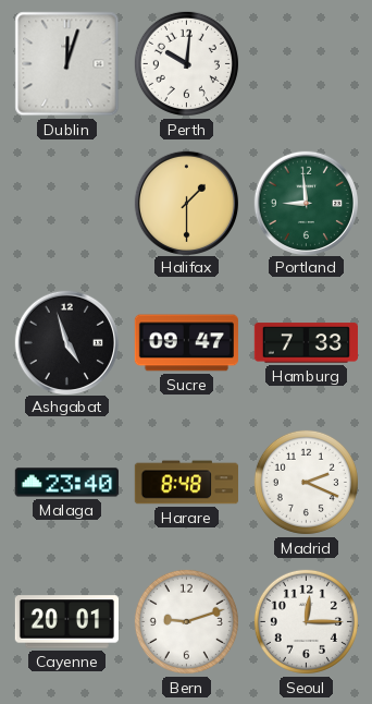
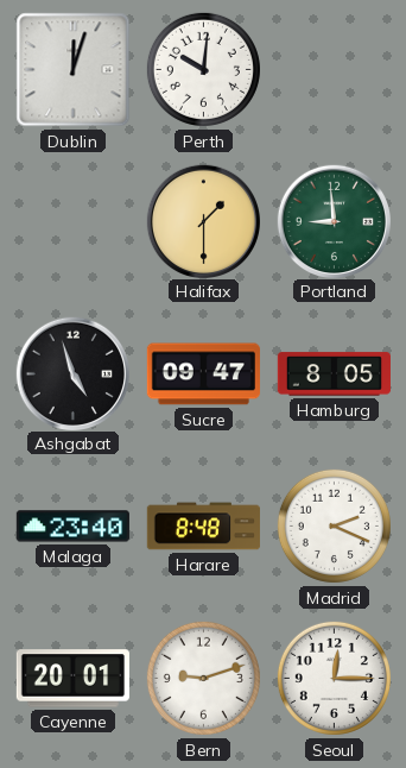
Hamburg: 7:33 -> 8:05 (334, 374)
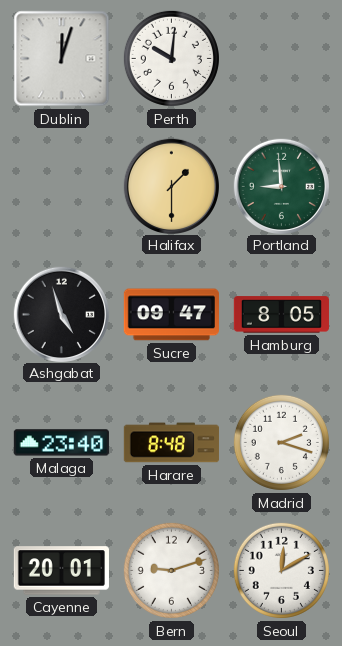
Madrid: 2:19 -> 2:18 (281, 442)
Seoul: 12:15 -> 12:10 (281, 570)
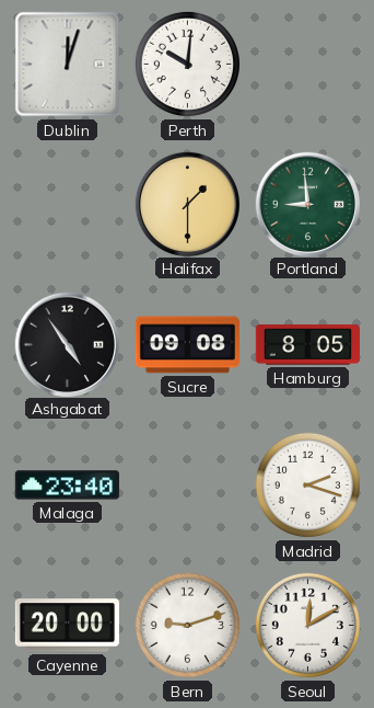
Ashgabat: 4:57 -> 4:54 (67, 344)
Sucre: 09:47 -> 09:08 (187, 345)
Harare: 8:48 -> none (171, 443)
Cayenne: 20:01 -> 20:00 (67, 626)
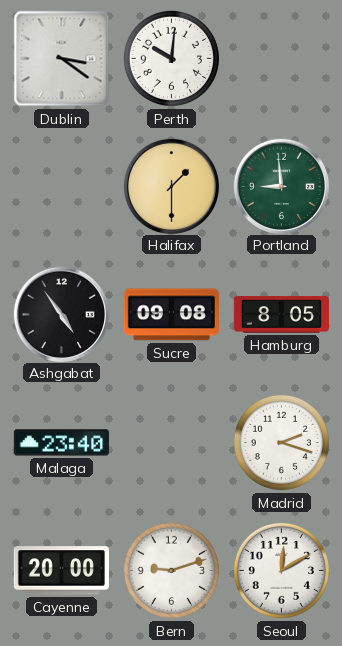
Dublin: 12:03 -> 3:21 (62, 59)
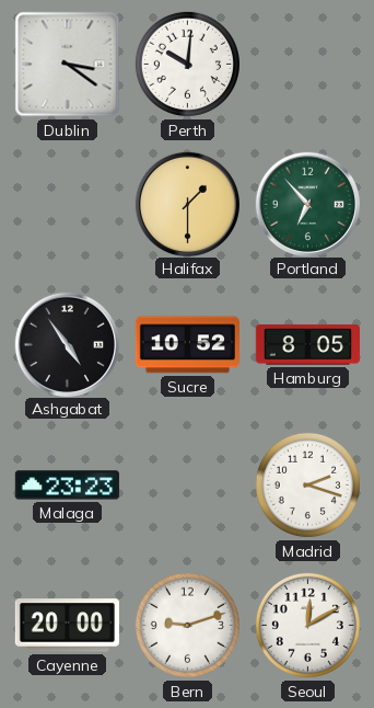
Portland: 8:59 -> 6:53 (307, 204)
Sucre: 09:08 -> 10:52 (187, 345)
Malaga: 23:40 -> 23:23 (67, 486)
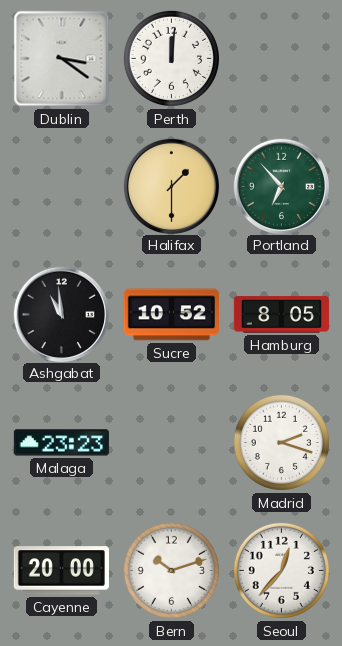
Perth: 10:01 -> 12:01 (171, 58)
Ashgabat: 4:54 -> 10:59 (61, 314)
Bern: 9:12 -> 10:12 (171, 570)
Seoul: 12:10 -> 12:37 (281, 570)
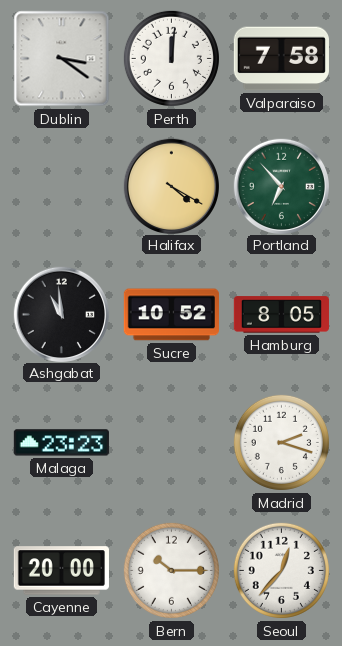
Valparaiso: none -> 7:58 (281, 59)
Halifax: 1:30 -> 4:20 (171, 186)
Bern: 10:12 -> 10:15 (171, 570)
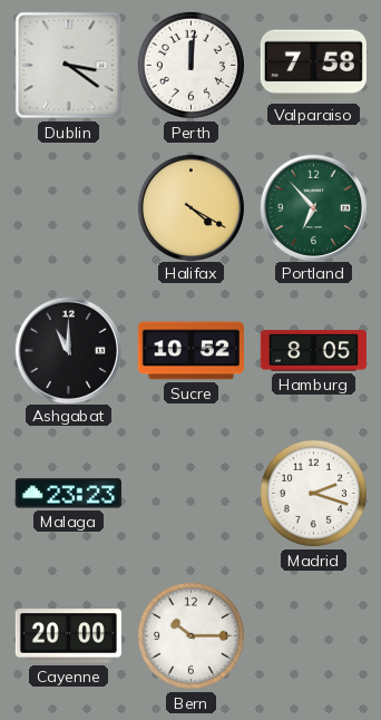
Ashgabat: 10:59 -> 11:00 (68, 350)
Seoul: 12:37 -> none (281, 570)
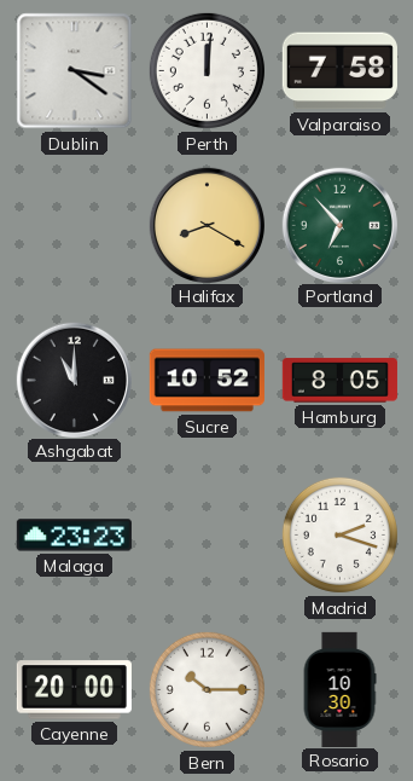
Halifax: 4:20 -> 8:20 (206, 225)
Rosario: none -> 10:30 (339, 689)
